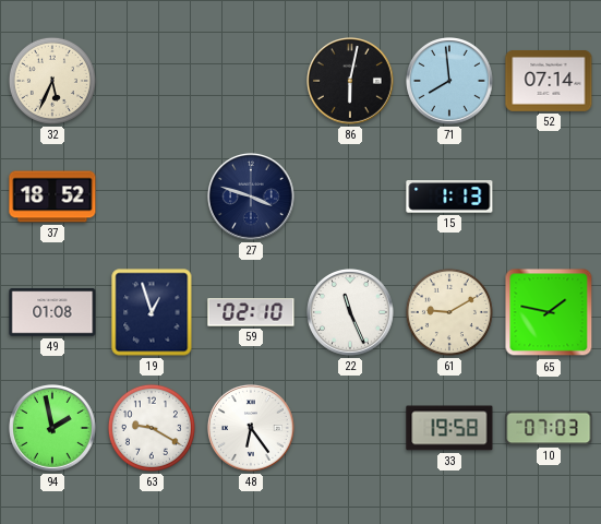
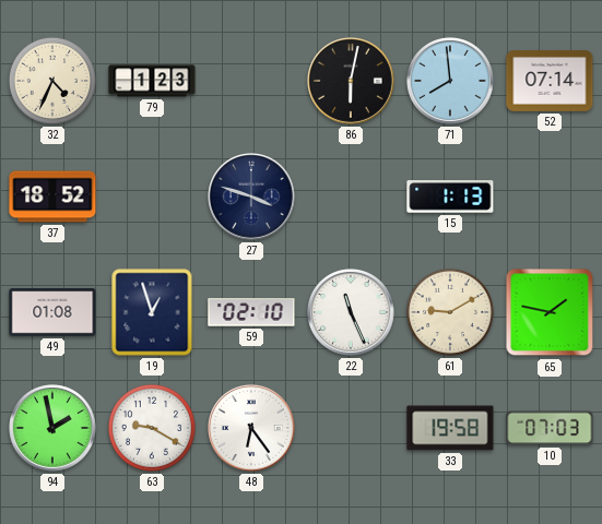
32: 5:34 -> 4:34 (52, 81)
79: none -> 1:23 (152, 81)
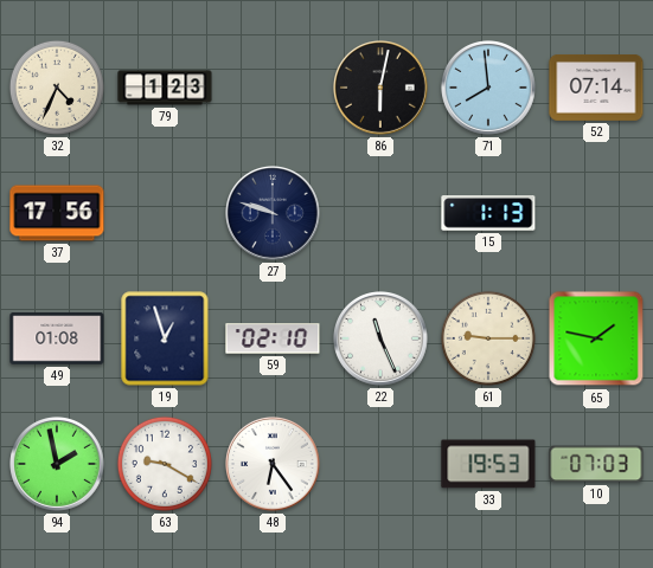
37: 18:52 -> 17:56 (57, 213)
27: 3:48 -> 9:48 (274, 214)
61: 9:10 -> 9:15 (488, 338)
33: 19:58 -> 19:53 (488, 464)
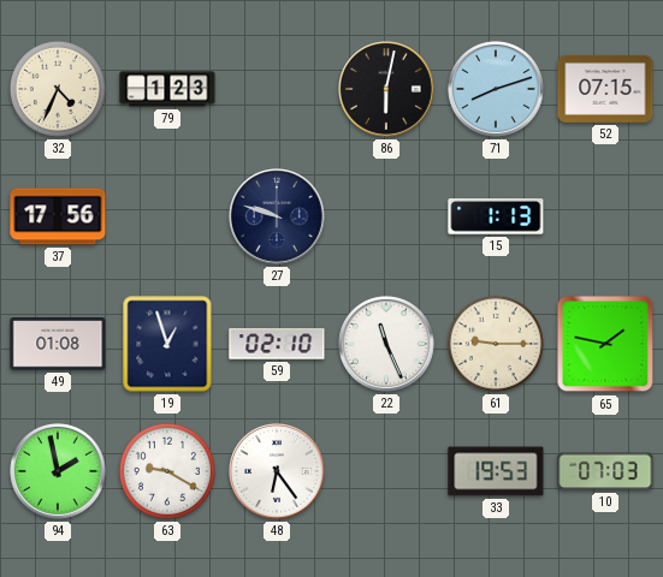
71: 7:59 -> 8:12 (497, 90)
52: 07:14 -> 07:15 (605, 90)
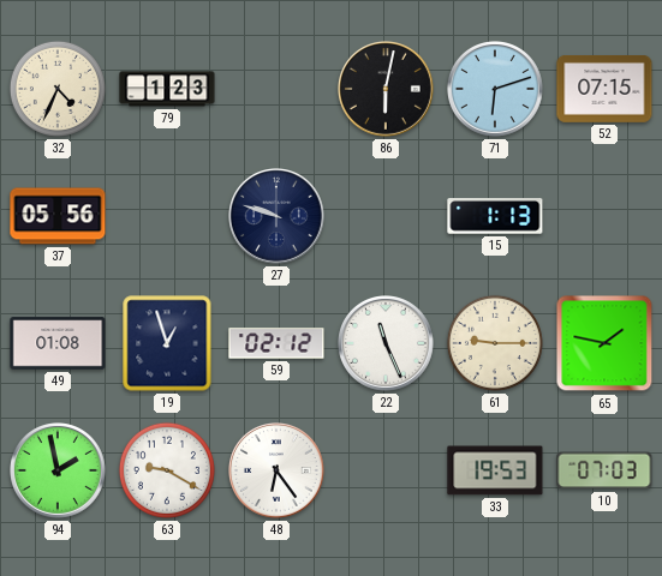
71: 8:12 -> 6:12 (496, 90)
37: 17:56 -> 05:56 (58, 216)
59: 02:10 -> 02:12 (276, 343)
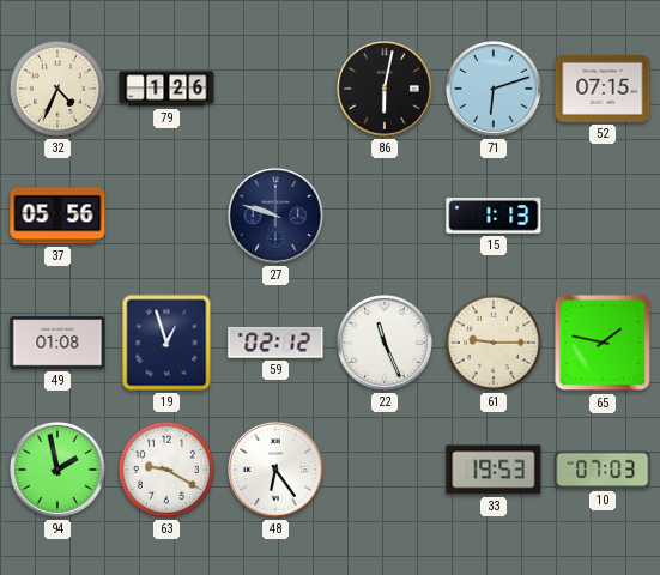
79: 1:23 -> 1:26 (166, 89)
